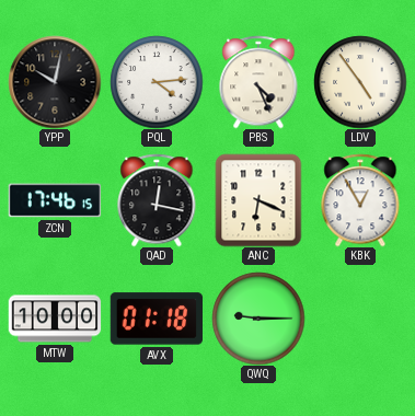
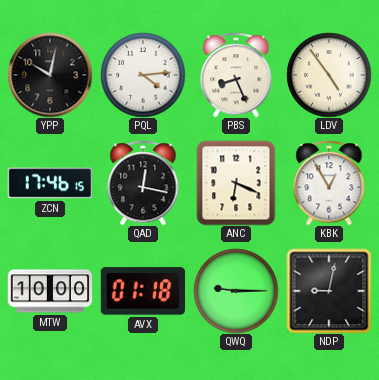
PBS: 4:26 -> 8:26 (236, 75)
NDP: none -> 9:02 (329, 291)
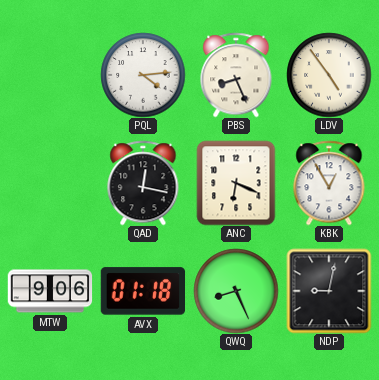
YPP: 10:02 -> none (50, 75)
ZCN: 17:46 -> none (50, 183)
MTW: 10:00 -> 9:06 (50, 291)
QWQ: 9:15 -> 8:26 (236, 291)
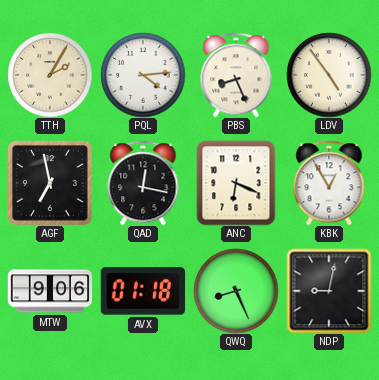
TTH: none -> 2:05 (50, 75)
AGF: none -> 6:58 (50, 183)
